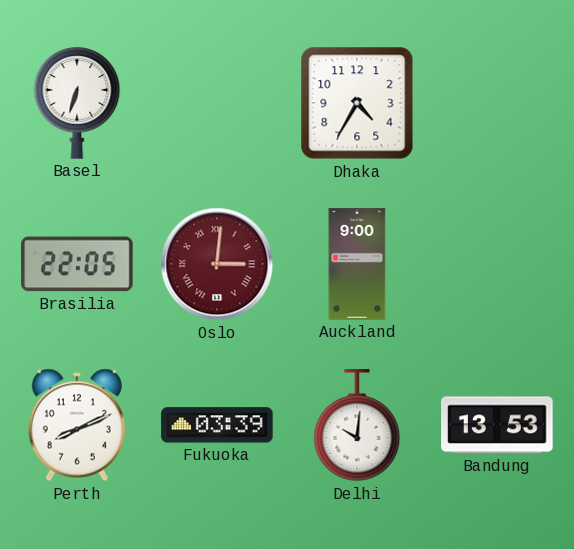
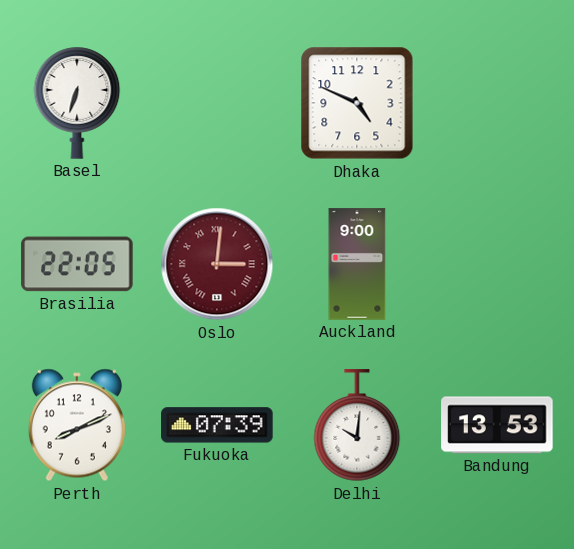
Dhaka: 4:35 -> 4:49 (357, 103)
Fukuoka: 03:39 -> 07:39 (217, 425)
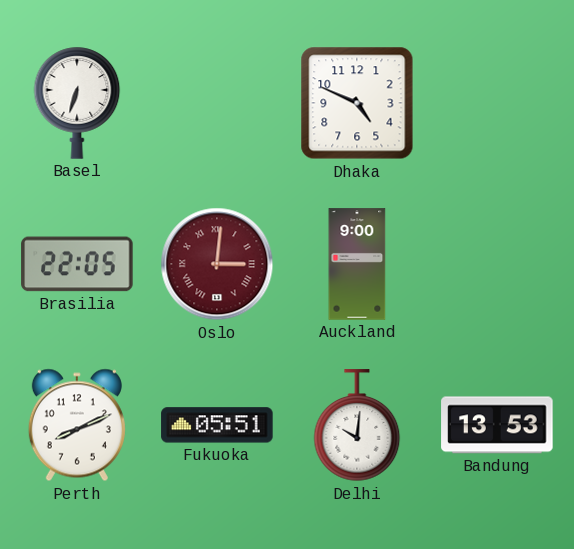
Fukuoka: 07:39 -> 05:51 (217, 425)
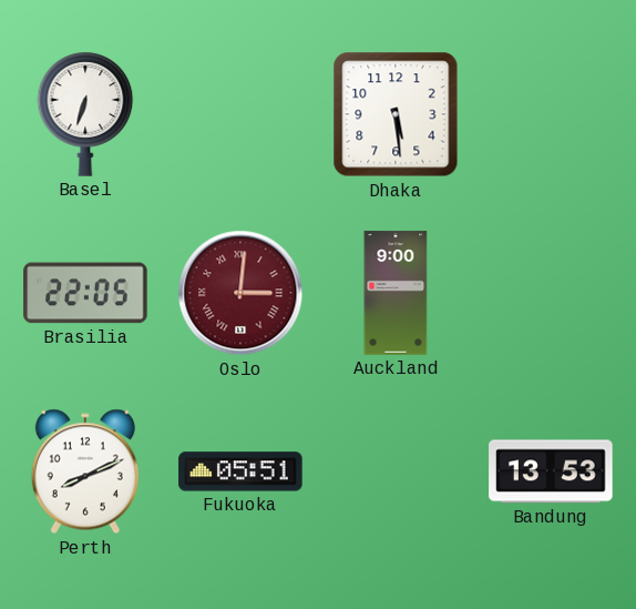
Dhaka: 4:49 -> 5:29 (396, 114)
Delhi: 10:01 -> none (357, 426)
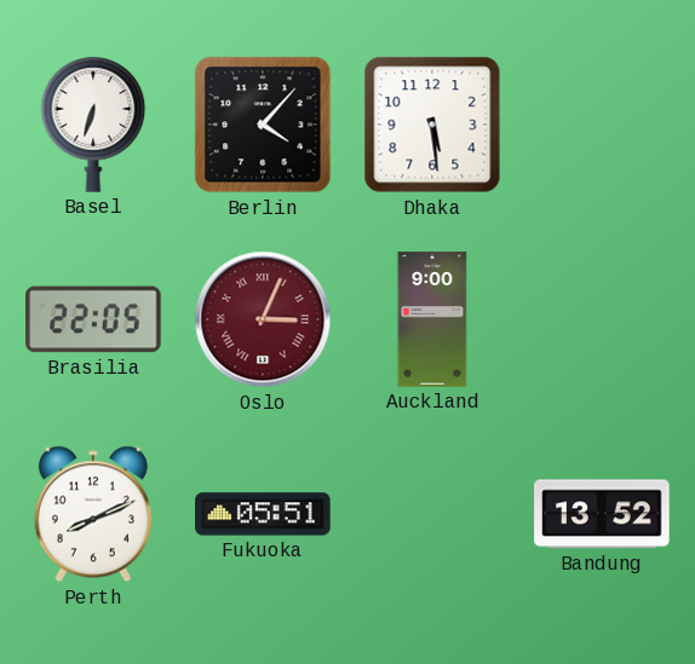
Berlin: none -> 4:07 (263, 125)
Oslo: 3:01 -> 3:04 (263, 319)
Bandung: 13:53 -> 13:52 (602, 514)
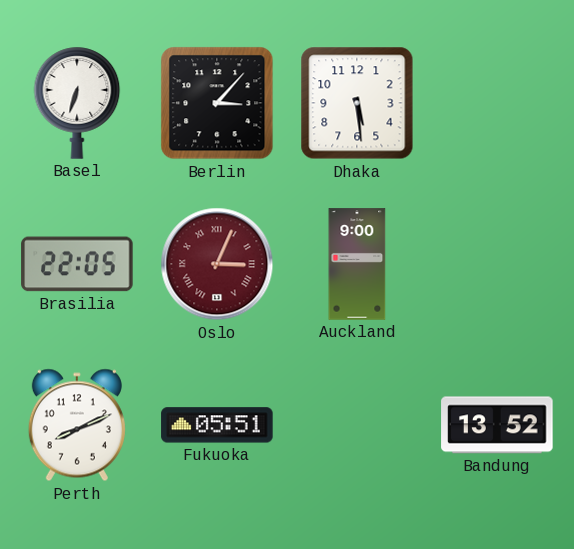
Berlin: 4:07 -> 3:07 (217, 103)
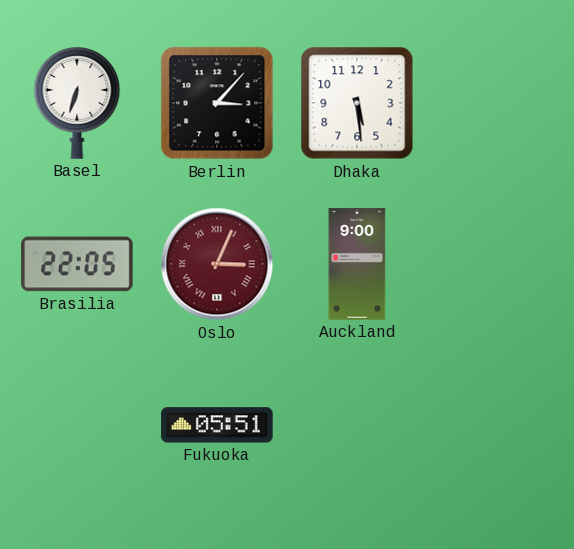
Perth: 8:11 -> none (77, 425)
Bandung: 13:52 -> none (497, 425)
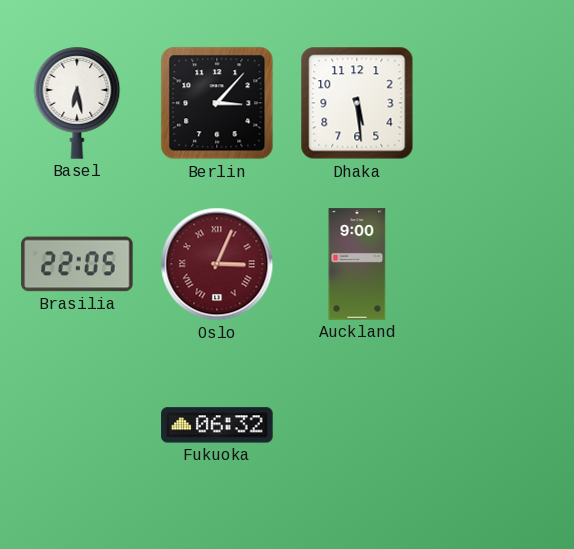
Basel: 6:33 -> 6:28 (77, 103)
Fukuoka: 05:51 -> 06:32 (217, 425)
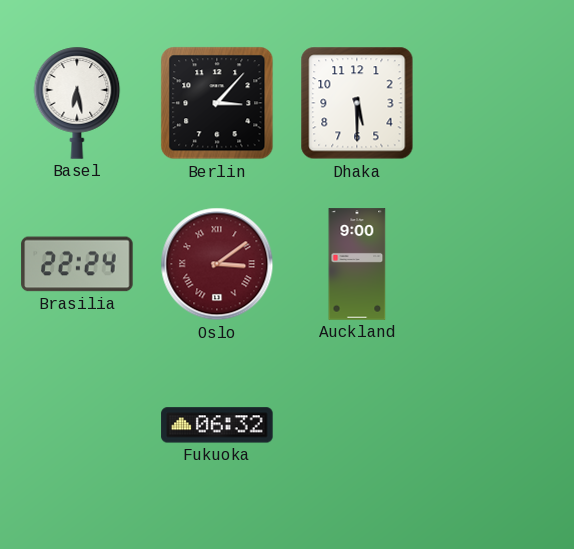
Dhaka: 5:29 -> 5:30 (357, 103)
Brasilia: 22:05 -> 22:24 (77, 264)
Oslo: 3:04 -> 3:09 (217, 264)
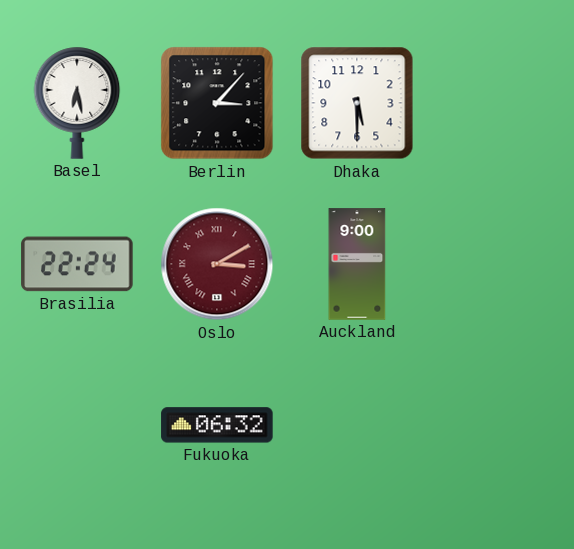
Oslo: 3:09 -> 3:10 (217, 264)
